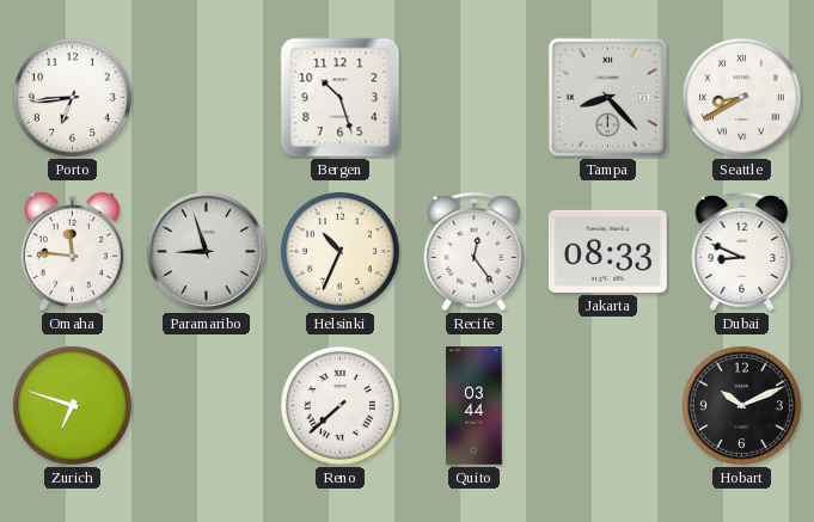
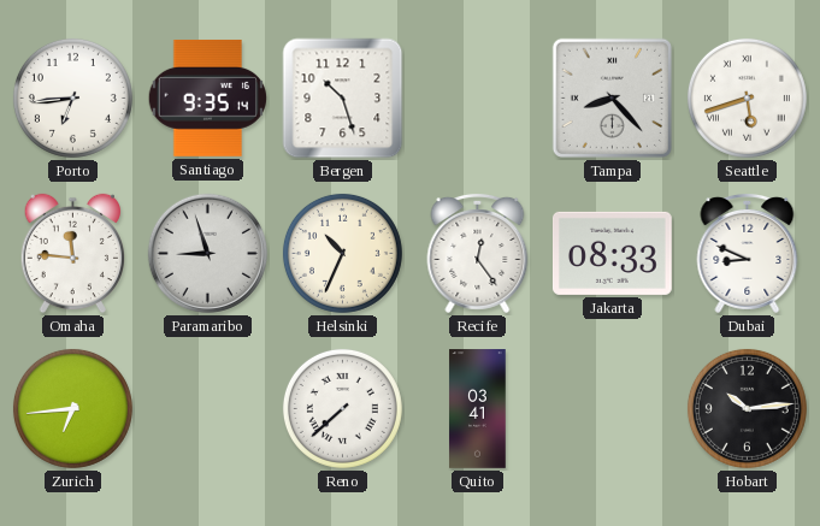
Santiago: none -> 9:35 (207, 97)
Seattle: 8:40 -> 5:42 (747, 97)
Zurich: 6:48 -> 6:44 (72, 408)
Quito: 03:44 -> 03:41 (478, 409)
Hobart: 10:11 -> 10:14 (747, 408)
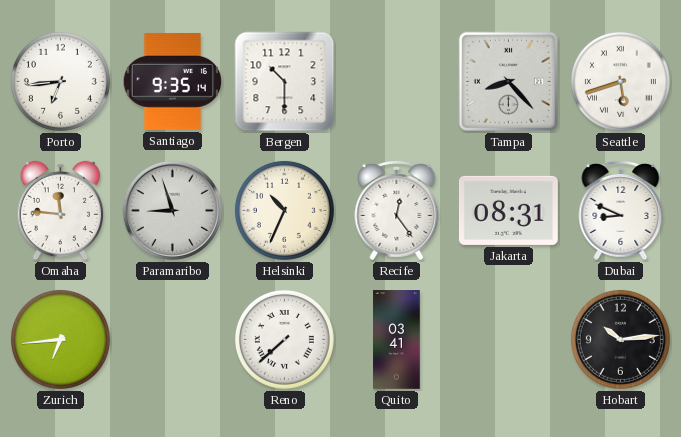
Bergen: 10:27 -> 10:30 (285, 82)
Jakarta: 08:33 -> 08:31 (509, 210)
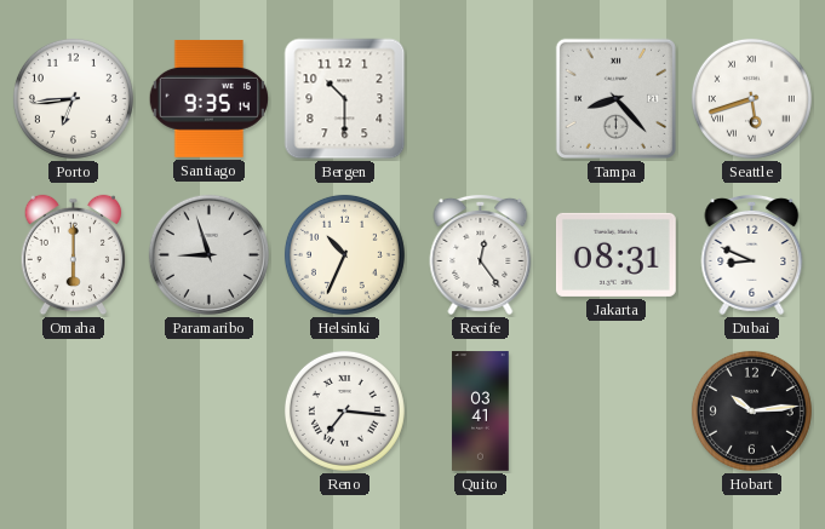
Omaha: 11:46 -> 6:00 (73, 255)
Zurich: 6:44 -> none (60, 339)
Reno: 7:38 -> 7:16 (344, 410)
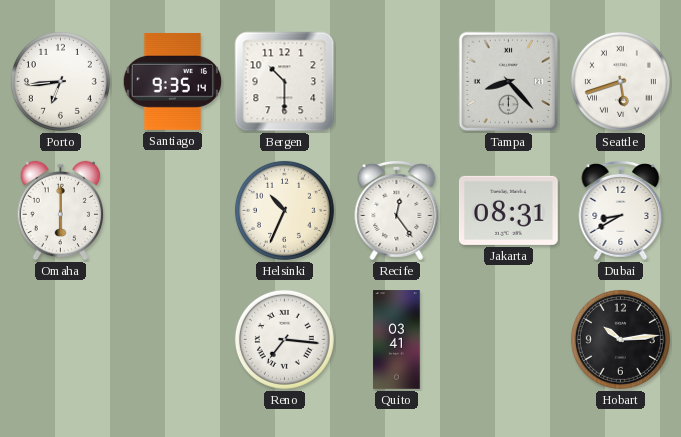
Paramaribo: 8:57 -> none (208, 254)
Dubai: 8:49 -> 8:40 (621, 211)
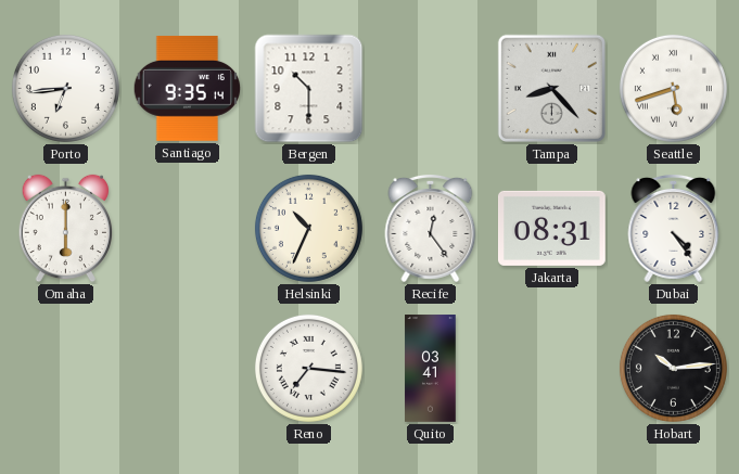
Dubai: 8:40 -> 4:24 (674, 229)
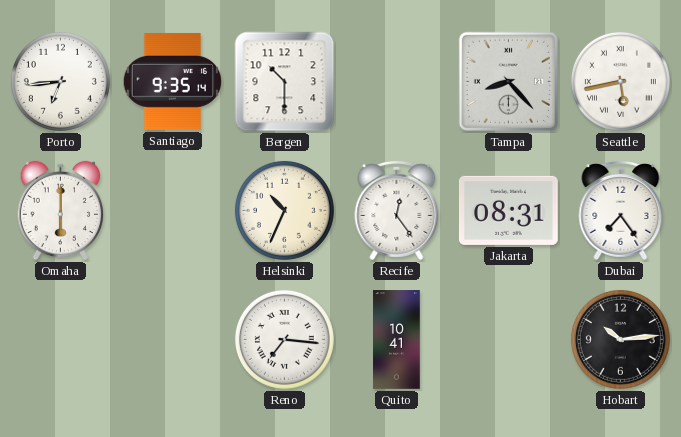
Seattle: 5:42 -> 5:43 (620, 81)
Dubai: 4:24 -> 7:24 (621, 211)
Quito: 03:41 -> 10:41 (397, 340)
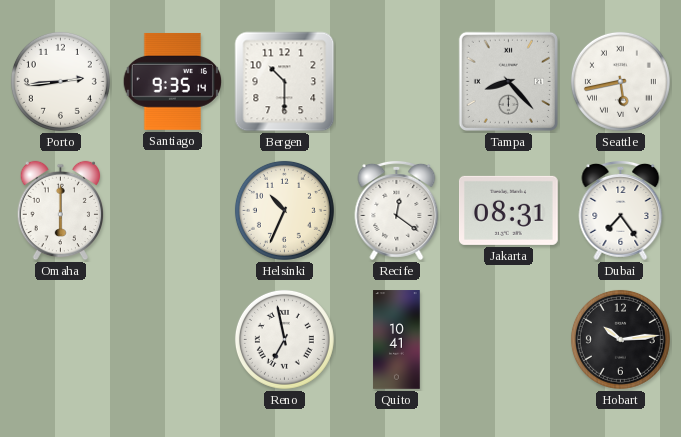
Porto: 6:44 -> 2:44 (60, 81)
Recife: 12:24 -> 12:21 (397, 211)
Reno: 7:16 -> 6:58 (284, 339)
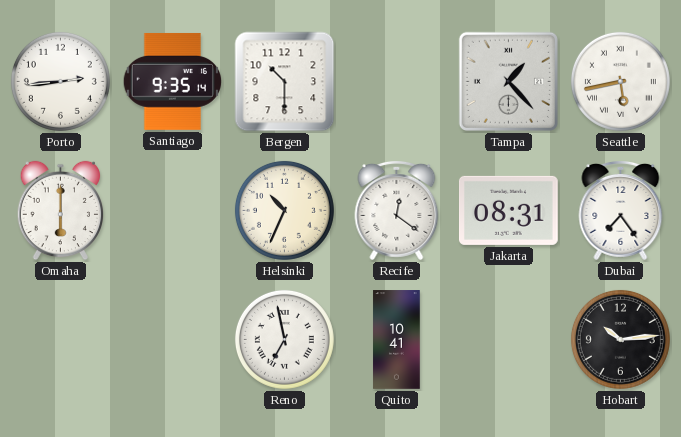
Tampa: 8:23 -> 1:23 (508, 81)
